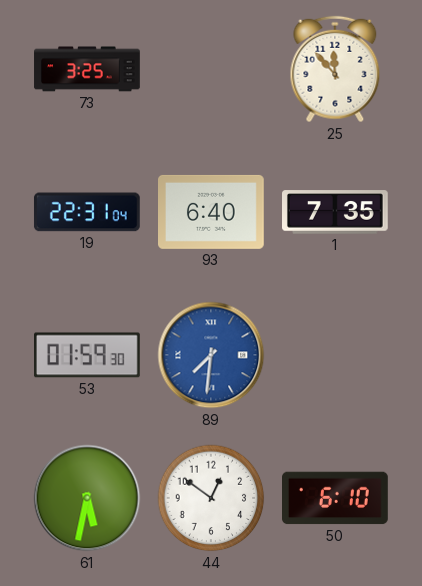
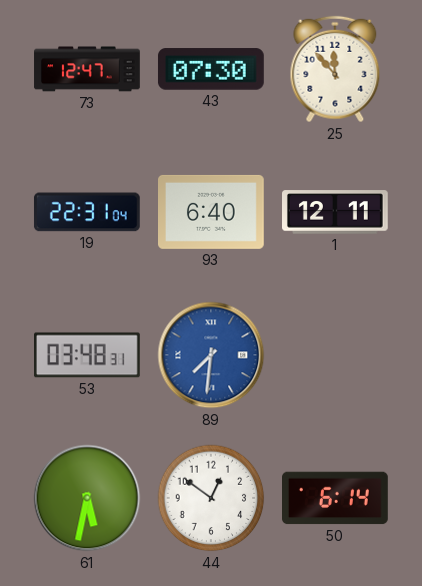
73: 3:25 -> 12:47 (87, 69)
43: none -> 07:30 (211, 69)
1: 7:35 -> 12:11 (336, 212)
53: 01:59 -> 03:48 (88, 355)
50: 6:10 -> 6:14 (336, 498)
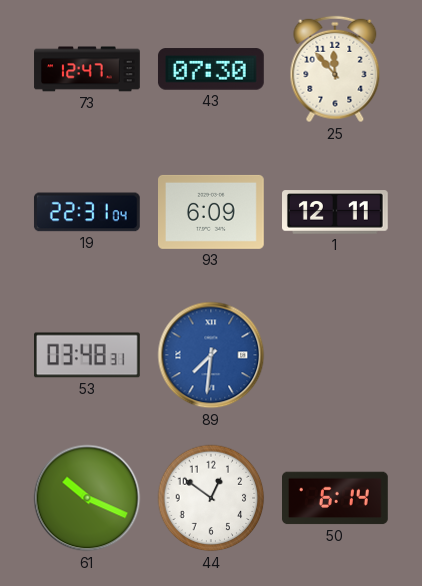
93: 6:40 -> 6:09 (212, 212)
61: 5:32 -> 10:19 (87, 498)
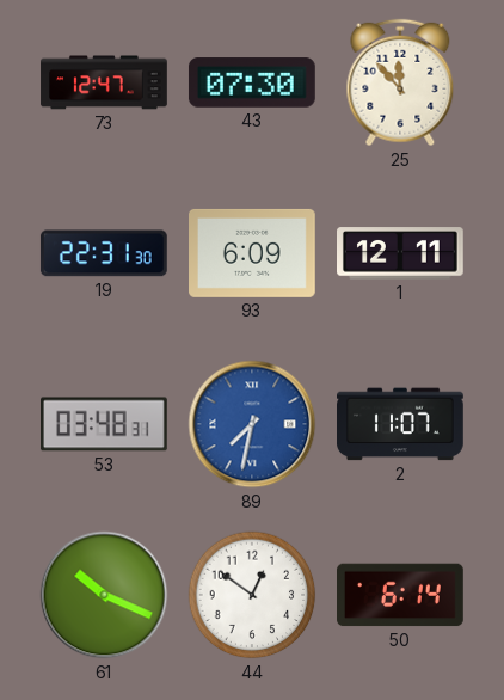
19: 22:31:04 -> 22:31:30 (104, 253)
89: 7:31 -> 7:32 (252, 424)
2: none -> 11:07 (401, 424)
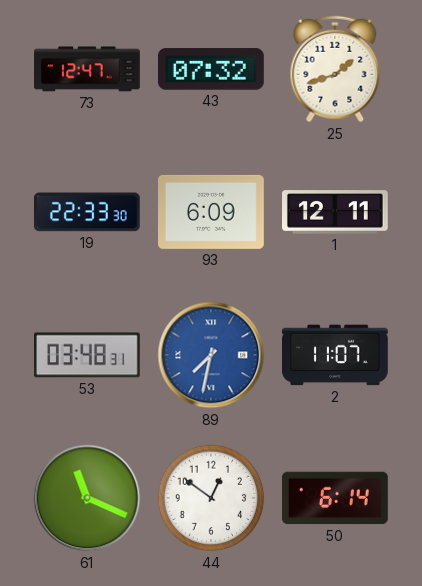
43: 07:30 -> 07:32 (211, 69)
25: 11:53 -> 1:42 (335, 69)
19: 22:31 -> 22:33 (87, 212)
61: 10:19 -> 11:19 (87, 498)
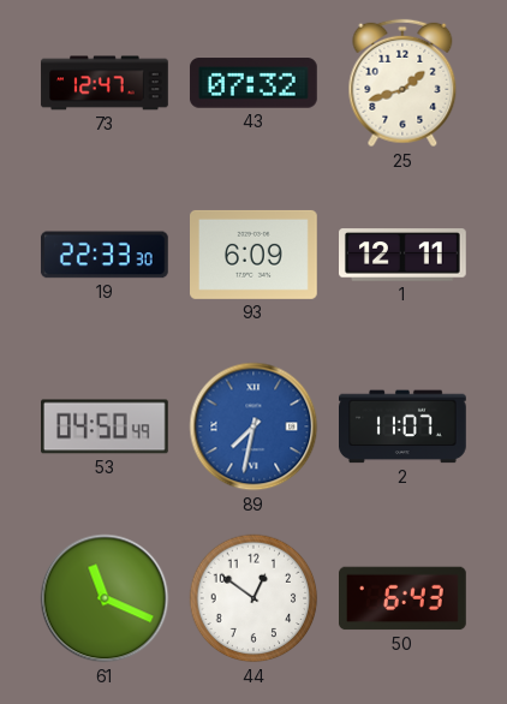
53: 03:48 -> 04:50 (106, 426)
50: 6:14 -> 6:43 (404, 598)
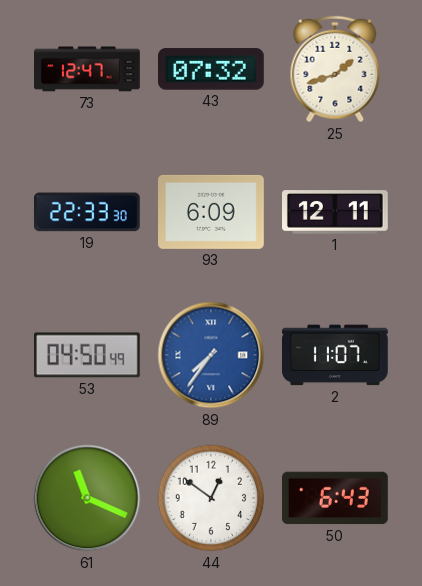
89: 7:32 -> 7:36 (211, 355)
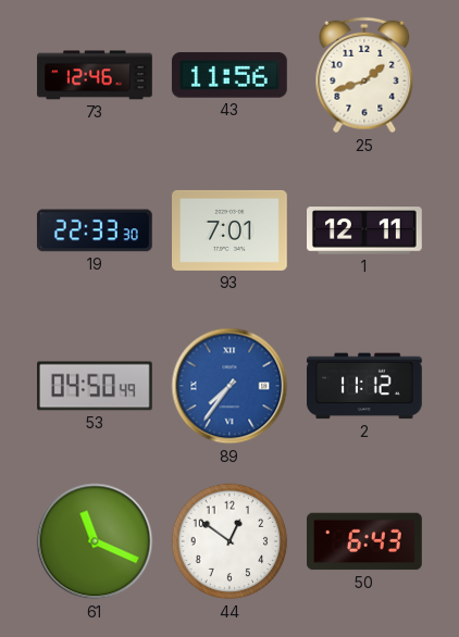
73: 12:47 -> 12:46 (95, 75)
43: 07:32 -> 11:56 (230, 75)
93: 6:09 -> 7:01 (231, 230)
2: 11:07 -> 11:12 (365, 386)
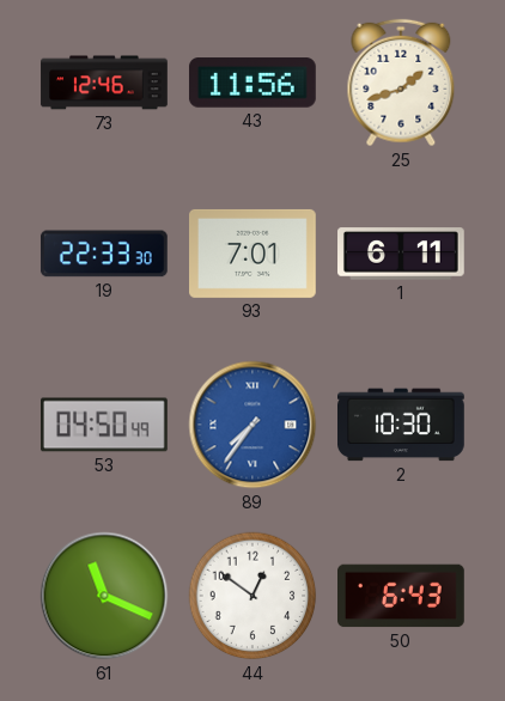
1: 12:11 -> 6:11 (402, 254)
2: 11:12 -> 10:30 (402, 425)
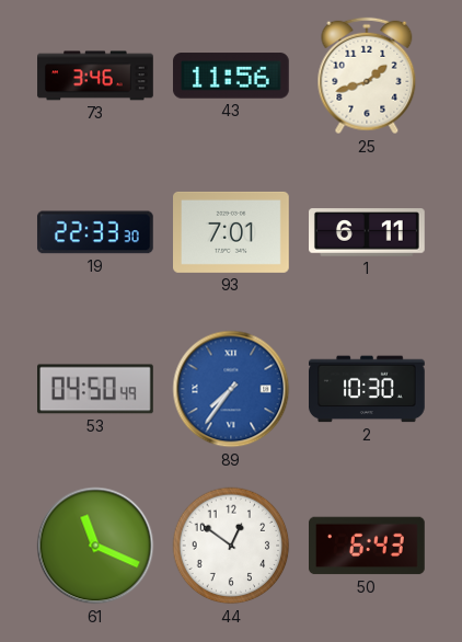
73: 12:46 -> 3:46 (95, 76)
